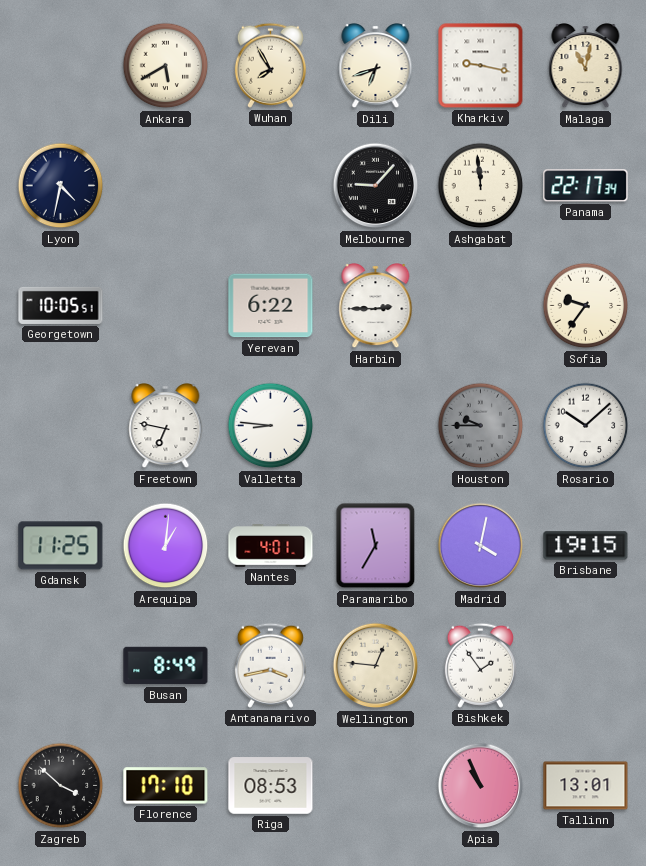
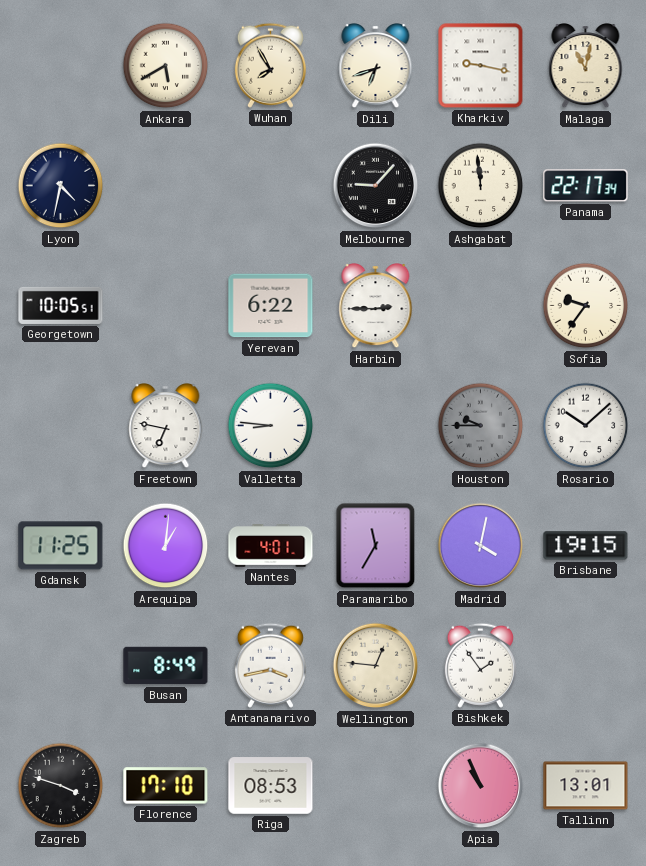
Zagreb: 3:52 -> 3:48 (61, 786)
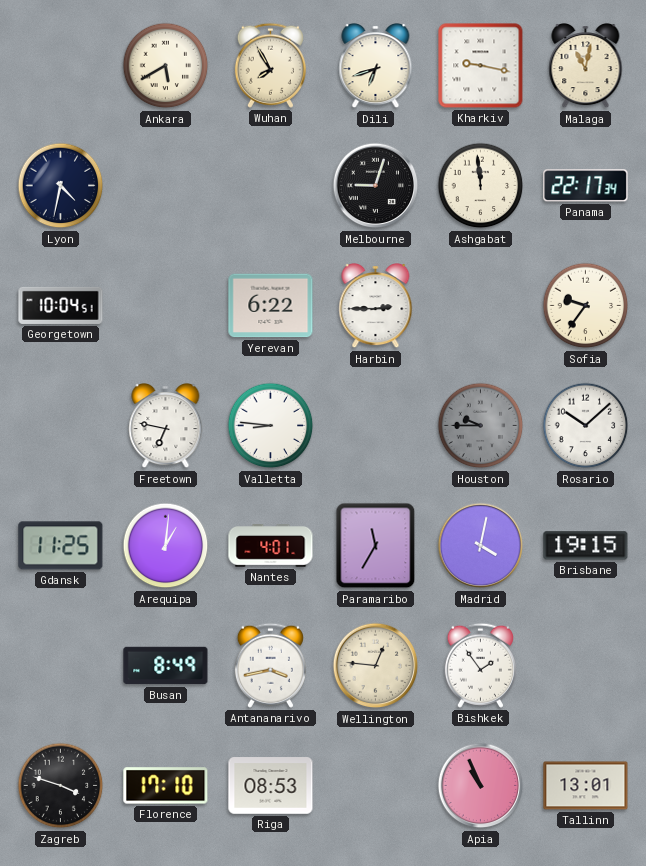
Melbourne: 9:07 -> 9:03 (376, 186)
Georgetown: 10:05 -> 10:04 (61, 305)
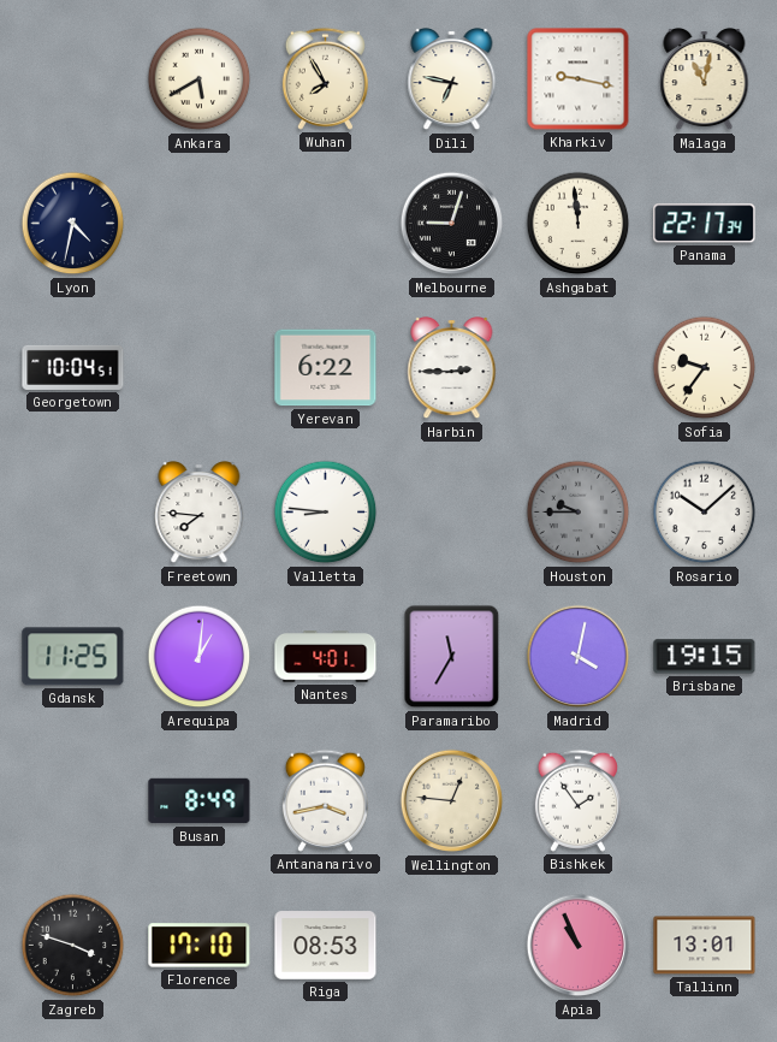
Dili: 6:42 -> 6:47 (452, 81)
Freetown: 6:47 -> 7:46 (200, 514)
